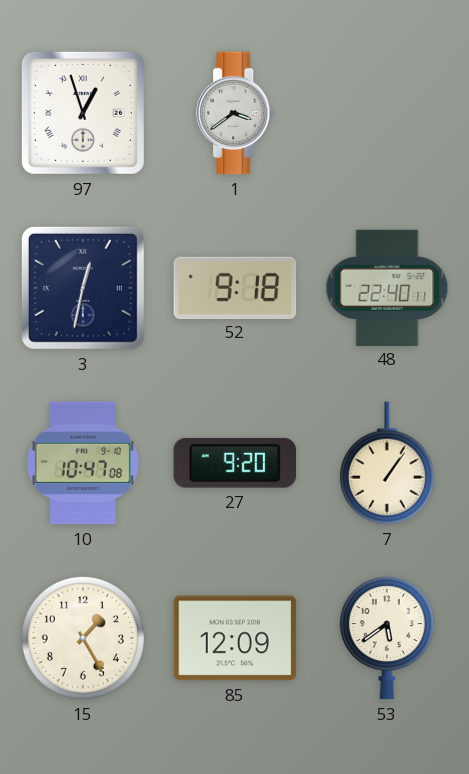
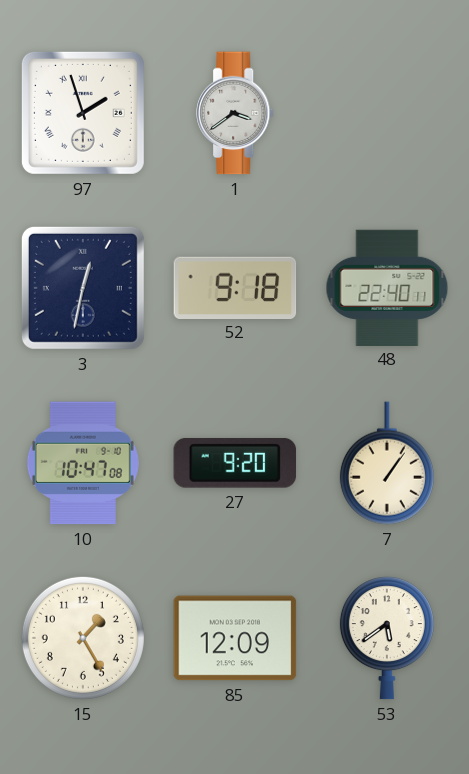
97: 12:57 -> 1:57 (83, 113)
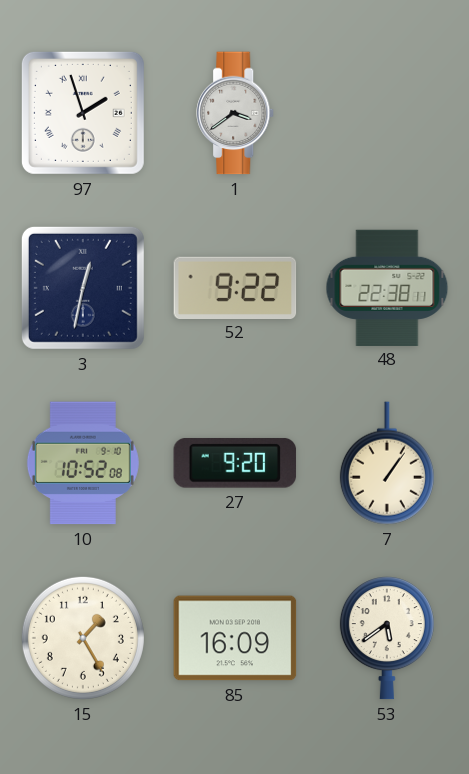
52: 9:18 -> 9:22 (235, 287)
48: 22:40 -> 22:38 (387, 287)
10: 10:47 -> 10:52 (83, 463)
85: 12:09 -> 16:09 (235, 638)
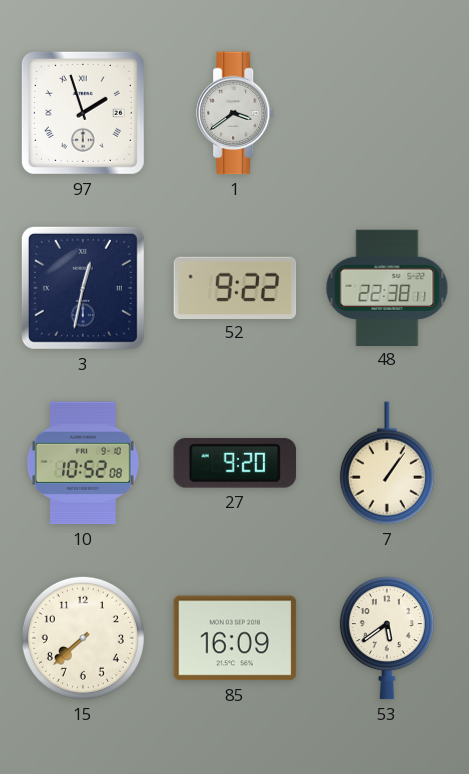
15: 1:25 -> 7:38 (83, 638)
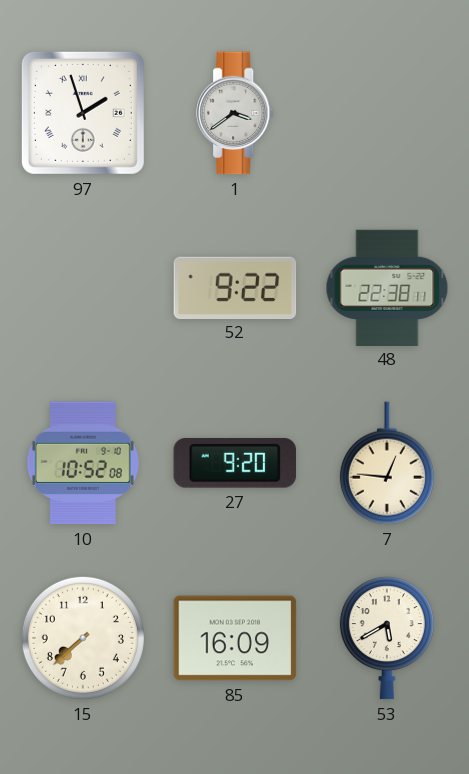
3: 12:32 -> none (83, 288)
7: 1:06 -> 12:46 (387, 463)
53: 5:39 -> 5:40 (387, 638)
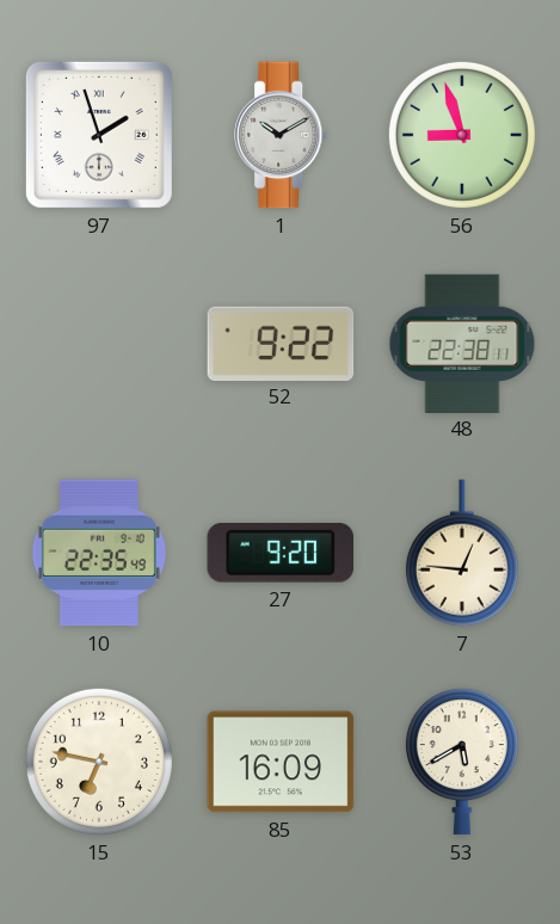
1: 3:39 -> 10:10 (282, 135)
56: none -> 8:57 (462, 135)
10: 10:52 -> 22:35 (99, 553)
15: 7:38 -> 6:47 (99, 762)
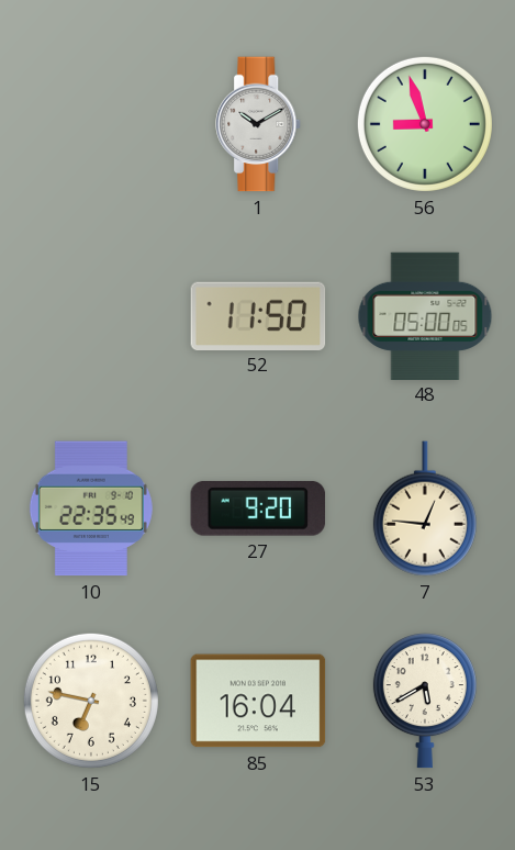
97: 1:57 -> none (99, 135)
52: 9:22 -> 11:50 (258, 315)
48: 22:38 -> 05:00 (425, 315)
85: 16:09 -> 16:04 (258, 701)
